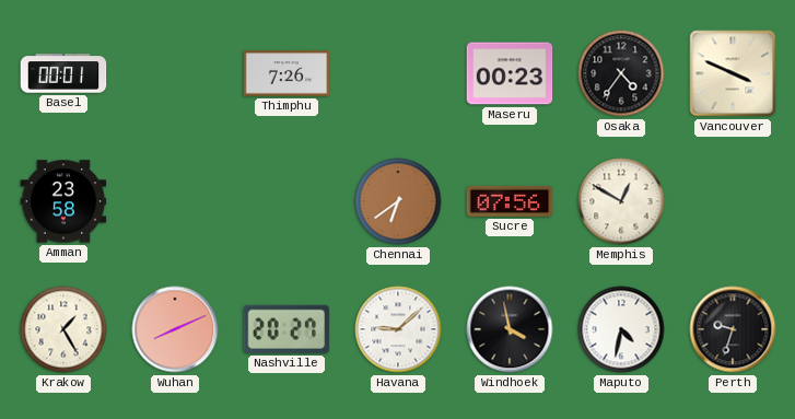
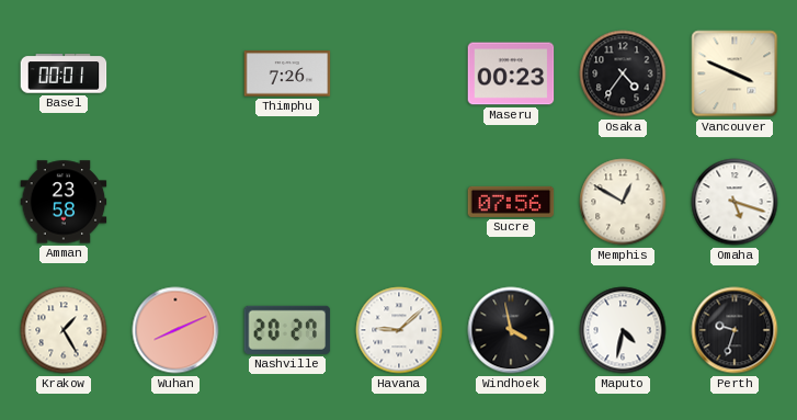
Chennai: 6:39 -> none (398, 201)
Omaha: none -> 5:18 (735, 202)
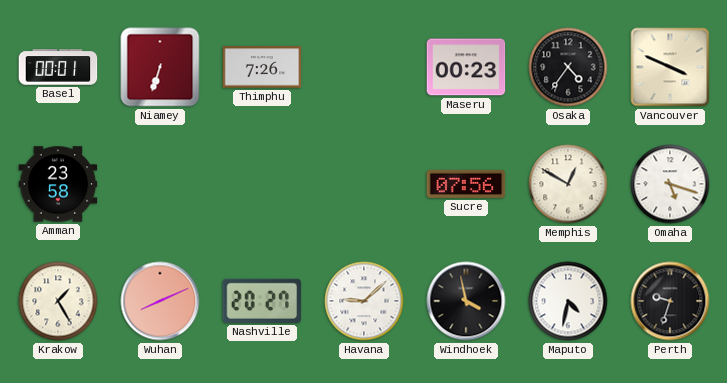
Niamey: none -> 6:33 (160, 67)
